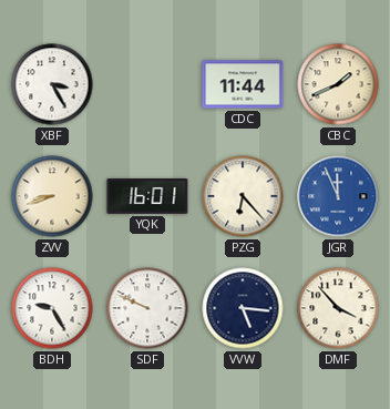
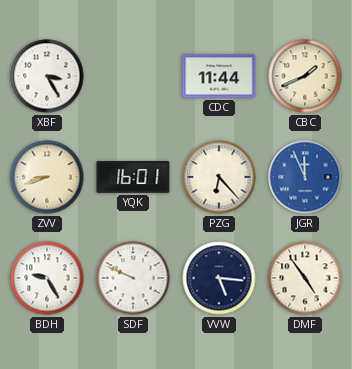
DMF: 3:53 -> 4:54 (305, 278)
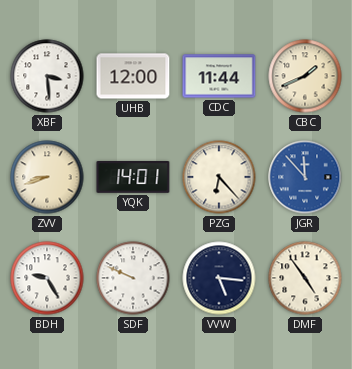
XBF: 3:25 -> 3:29 (47, 76)
UHB: none -> 12:00 (133, 76)
YQK: 16:01 -> 14:01 (133, 177)
JGR: 11:56 -> 11:53 (305, 177)
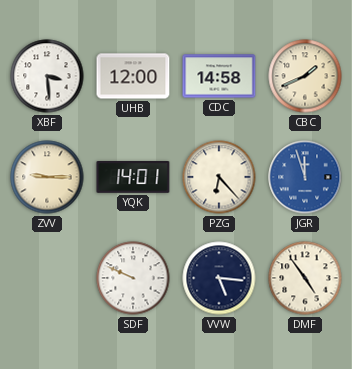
CDC: 11:44 -> 14:58 (219, 76)
ZVV: 8:42 -> 9:15 (47, 177)
JGR: 11:53 -> 11:57 (305, 177)
BDH: 9:25 -> none (47, 278)
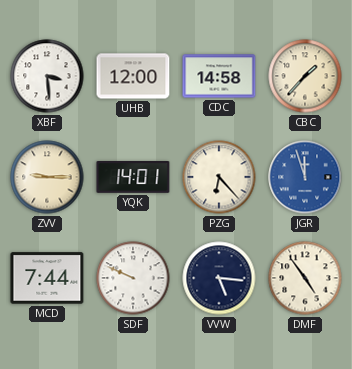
CBC: 1:41 -> 1:37 (305, 76)
MCD: none -> 7:44 (47, 278)
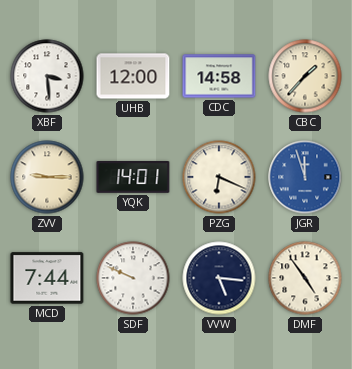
PZG: 6:23 -> 6:19 (219, 177)
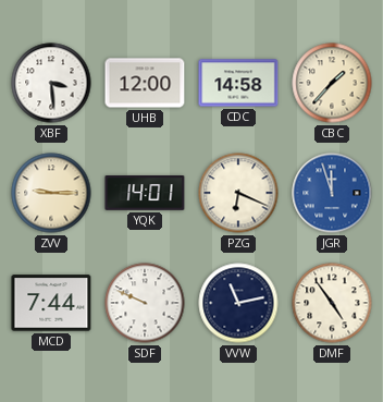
VVW: 5:16 -> 11:13 (238, 303)
